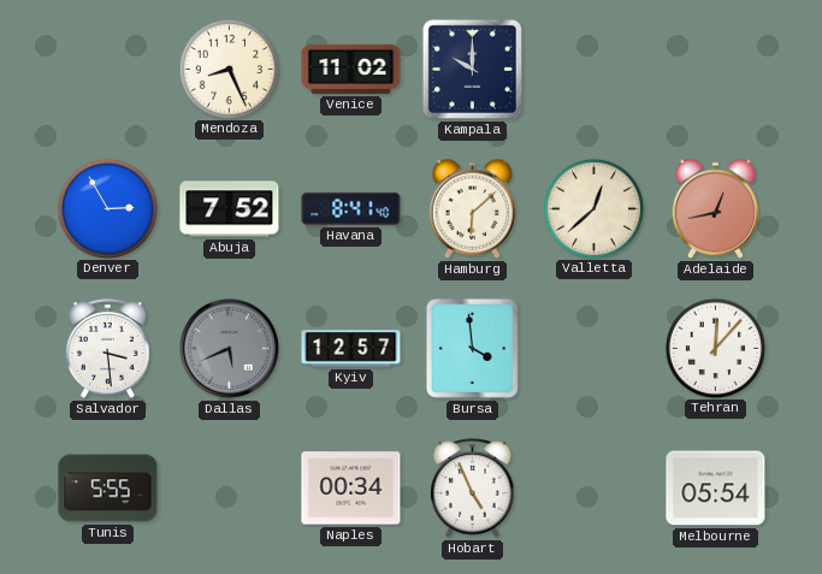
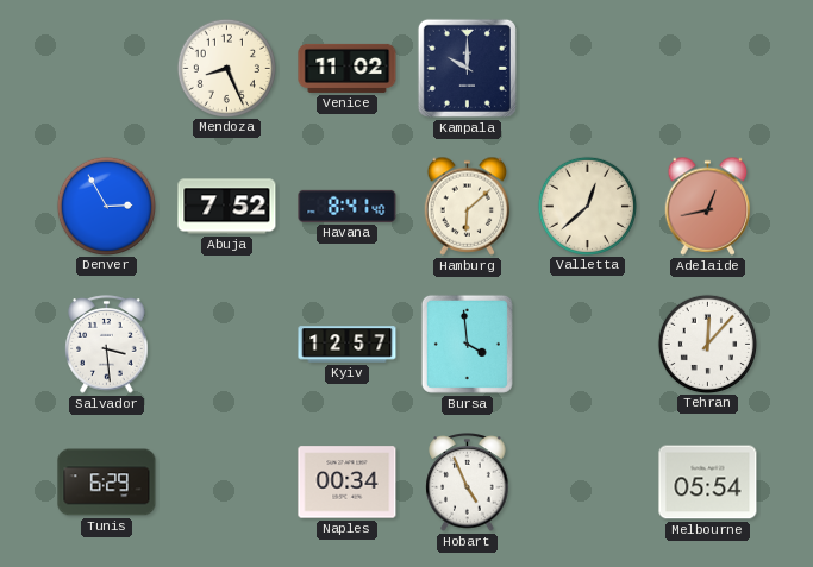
Dallas: 5:41 -> none (229, 348)
Tunis: 5:55 -> 6:29 (107, 483)
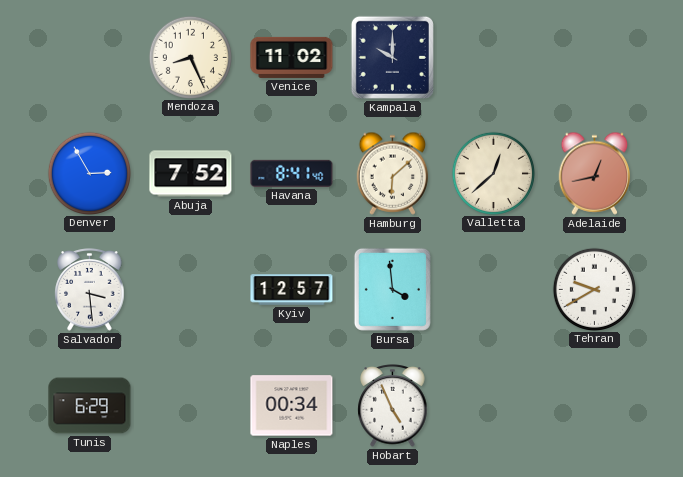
Tehran: 12:07 -> 9:40 (594, 289)
Melbourne: 05:54 -> none (708, 483)
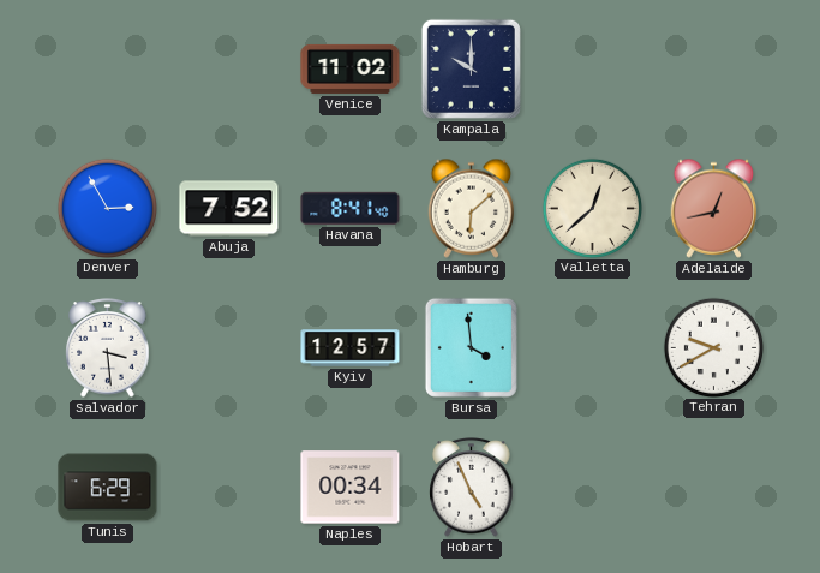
Mendoza: 8:26 -> none (190, 57)
